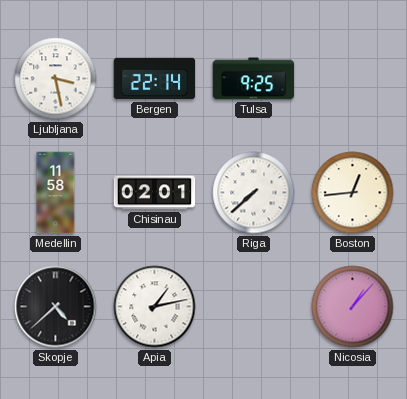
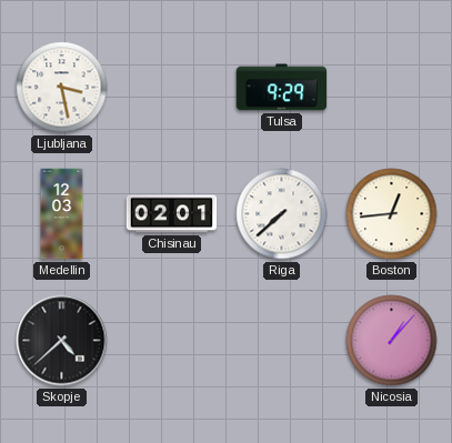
Bergen: 22:14 -> none (155, 79)
Tulsa: 9:25 -> 9:29 (282, 88)
Medellin: 11:58 -> 12:03 (62, 214)
Apia: 1:13 -> none (155, 307)
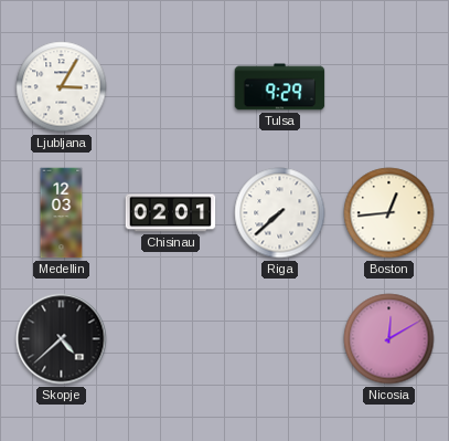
Ljubljana: 3:28 -> 3:05 (62, 87)
Nicosia: 1:07 -> 12:10 (389, 339)
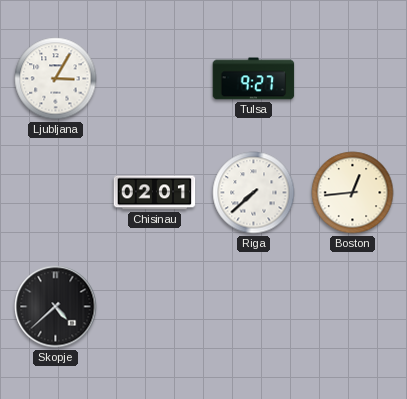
Tulsa: 9:29 -> 9:27 (254, 79)
Medellin: 12:03 -> none (62, 213)
Nicosia: 12:10 -> none (389, 339)
